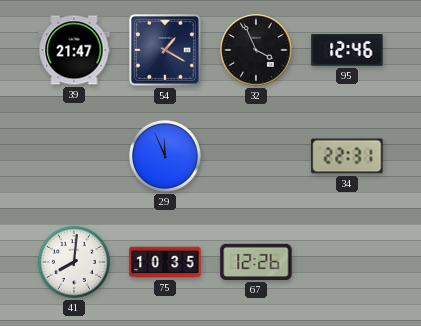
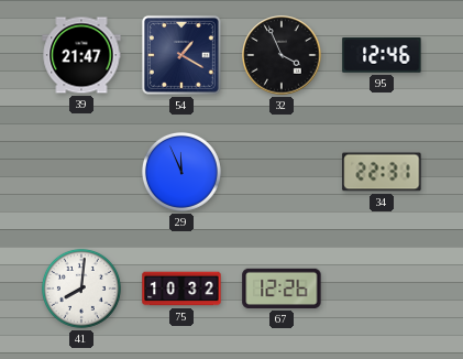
75: 10:35 -> 10:32 (181, 289)
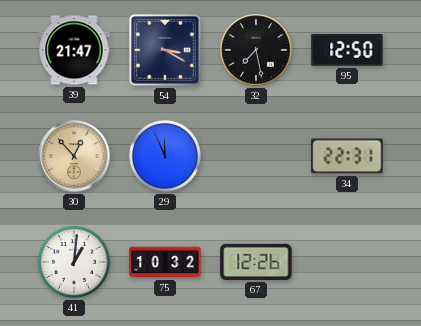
54: 1:20 -> 3:20 (165, 50)
32: 3:56 -> 7:28 (256, 50)
95: 12:46 -> 12:50 (347, 51)
30: none -> 12:53 (74, 156)
41: 8:01 -> 1:01 (74, 262)
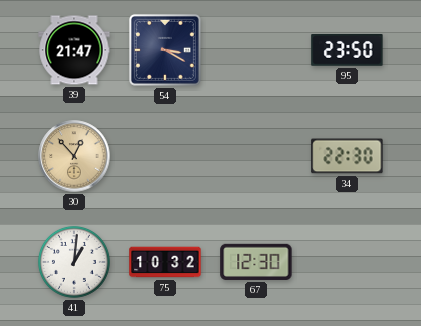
32: 7:28 -> none (256, 50)
95: 12:50 -> 23:50 (347, 51)
29: 11:56 -> none (165, 156)
34: 22:31 -> 22:30 (347, 156)
67: 12:26 -> 12:30 (256, 262)
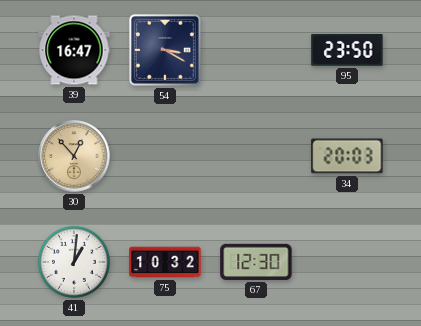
39: 21:47 -> 16:47 (74, 50)
34: 22:30 -> 20:03 (347, 156)
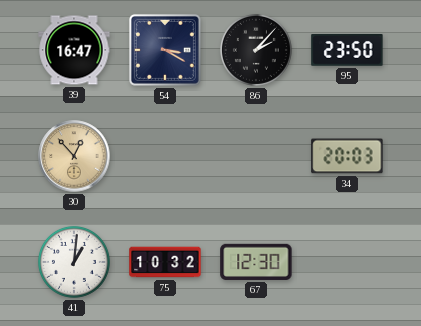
86: none -> 2:07 (256, 50)
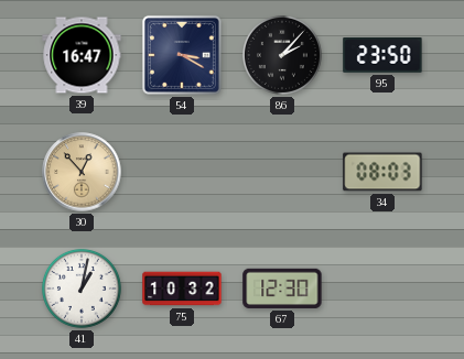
34: 20:03 -> 08:03 (382, 172)
41: 1:01 -> 1:02 (82, 289)
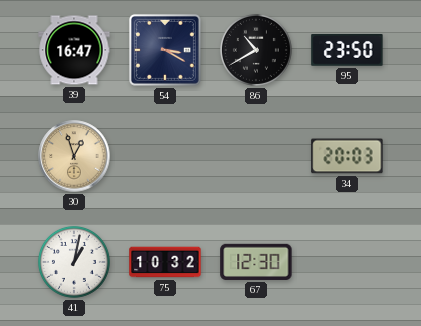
86: 2:07 -> 10:40 (256, 50)
30: 12:53 -> 12:57 (74, 156)
34: 08:03 -> 20:03 (347, 156)
